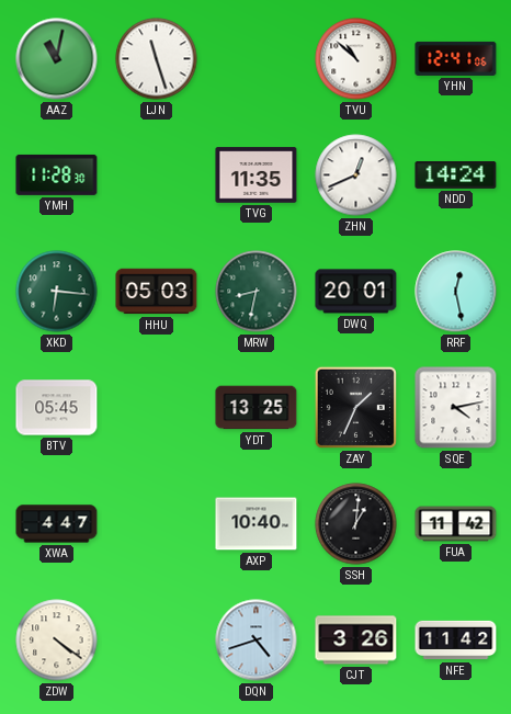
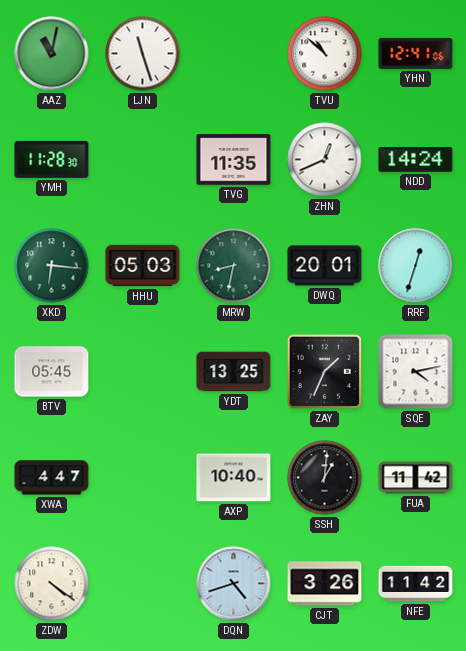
RRF: 12:28 -> 12:33 (416, 266)
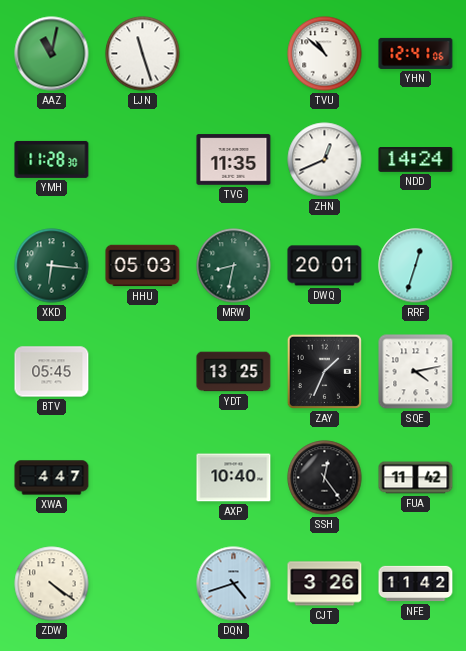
SSH: 1:01 -> 12:24 (325, 478)
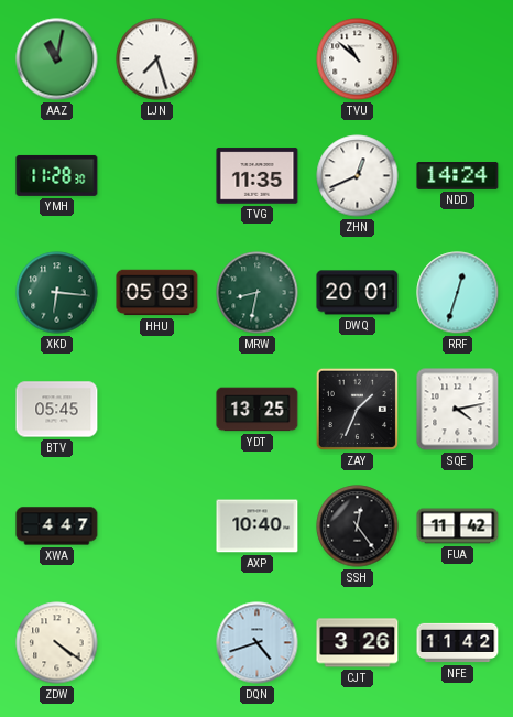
LJN: 11:27 -> 7:27 (157, 59)
YHN: 12:41 -> none (416, 53)
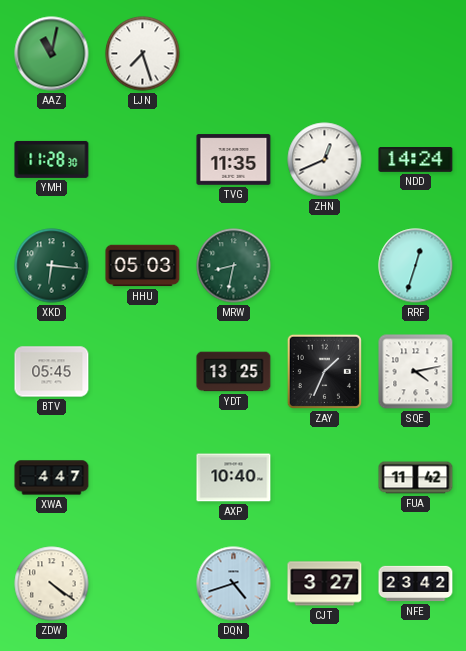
TVU: 10:52 -> none (358, 59)
DWQ: 20:01 -> none (358, 293)
SSH: 12:24 -> none (358, 526)
CJT: 3:26 -> 3:27 (325, 584)
NFE: 11:42 -> 23:42 (416, 584)
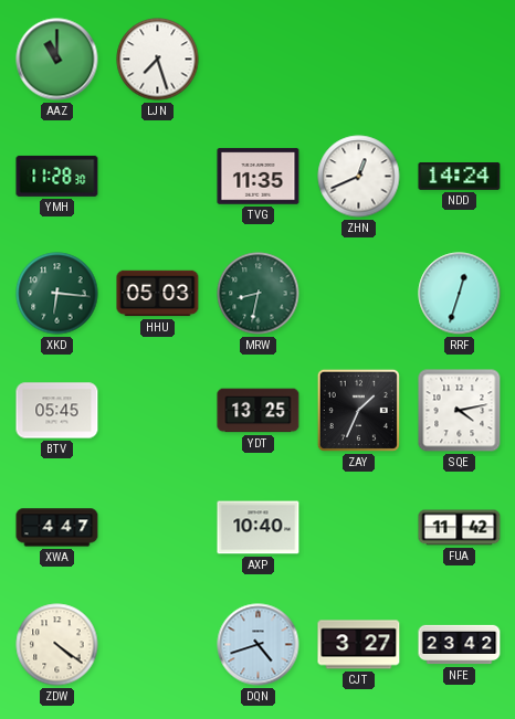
AAZ: 11:02 -> 11:00 (57, 60)
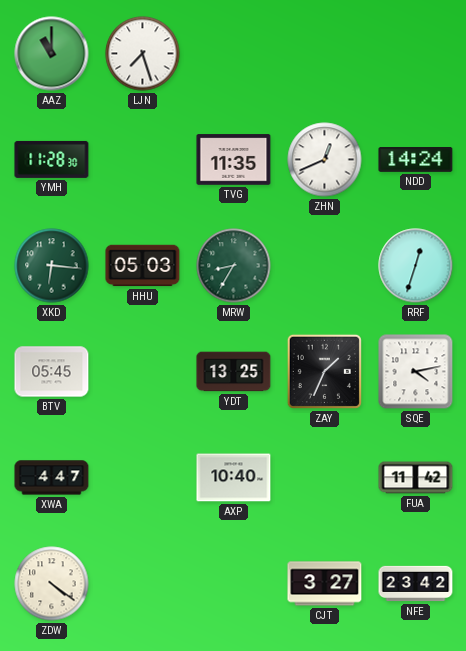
MRW: 8:32 -> 8:35 (234, 266)
DQN: 4:42 -> none (259, 645)
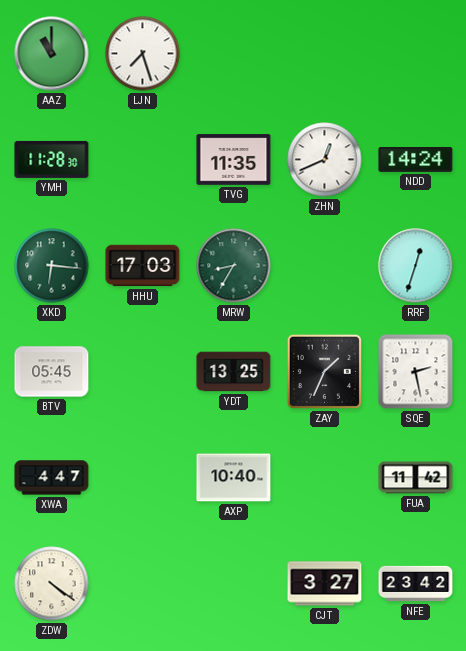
HHU: 05:03 -> 17:03 (143, 266)
SQE: 4:13 -> 2:28 (416, 372)
